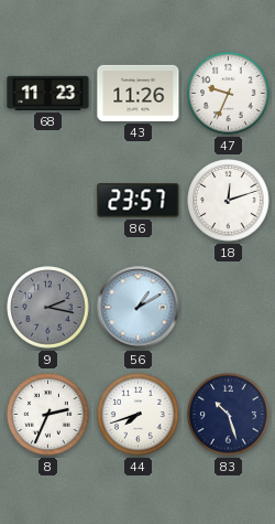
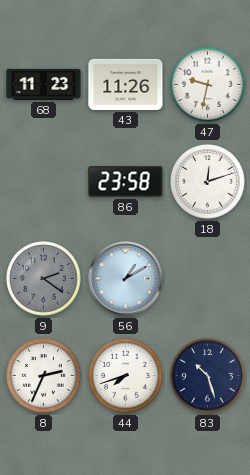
47: 9:34 -> 9:32 (208, 85)
86: 23:57 -> 23:58 (126, 182)
9: 2:17 -> 2:21 (44, 279)
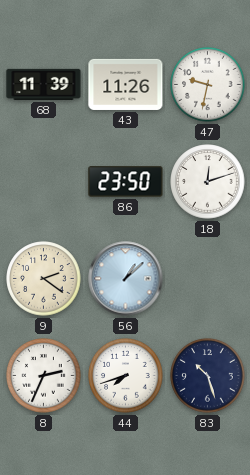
68: 11:23 -> 11:39 (44, 84)
86: 23:58 -> 23:50 (126, 182)
9 dial: grey -> cream (44, 279)
56: 1:10 -> 1:08 (126, 279)
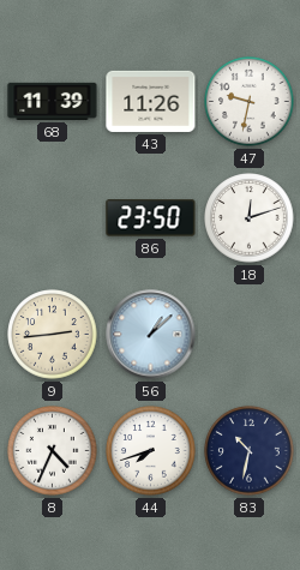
9: 2:21 -> 2:44 (53, 335)
8: 2:34 -> 4:34 (53, 451)
83: 10:27 -> 10:32 (250, 451)
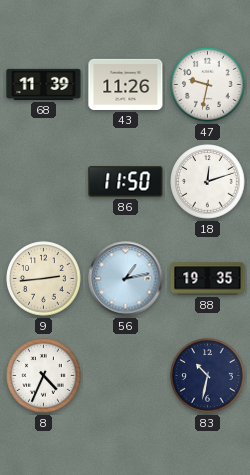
86: 23:50 -> 11:50 (126, 182)
56: 1:08 -> 1:13 (126, 279)
88: none -> 19:35 (208, 279)
44: 7:42 -> none (151, 451)
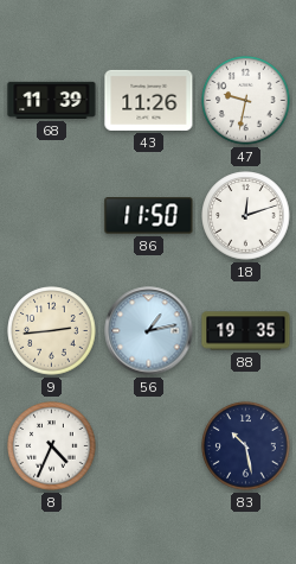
83: 10:32 -> 10:28 (246, 446)
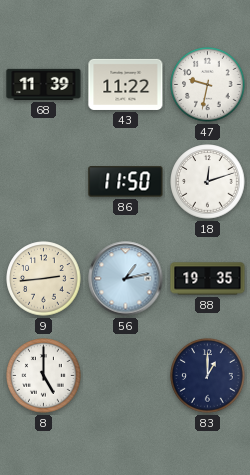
43: 11:26 -> 11:22 (126, 84)
8: 4:34 -> 5:00 (44, 376)
83: 10:28 -> 1:00 (208, 376)
